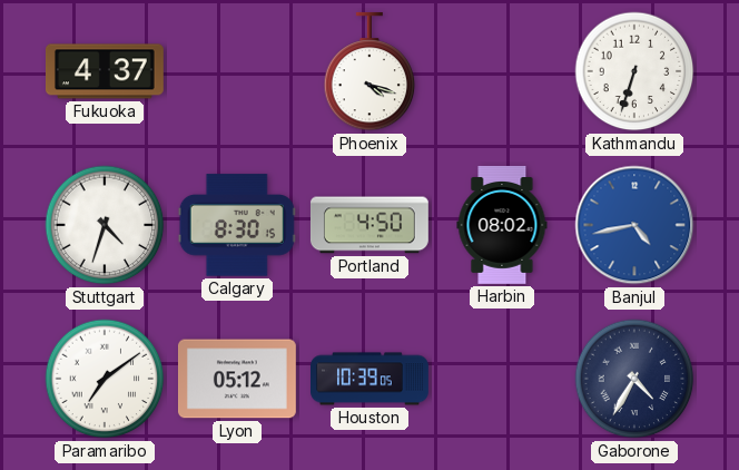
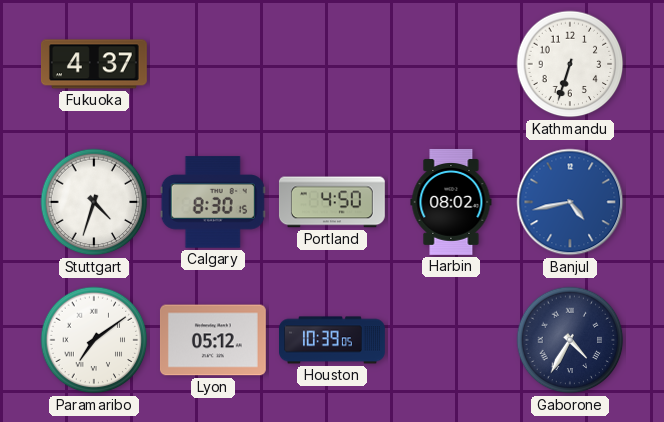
Phoenix: 4:18 -> none (369, 71)
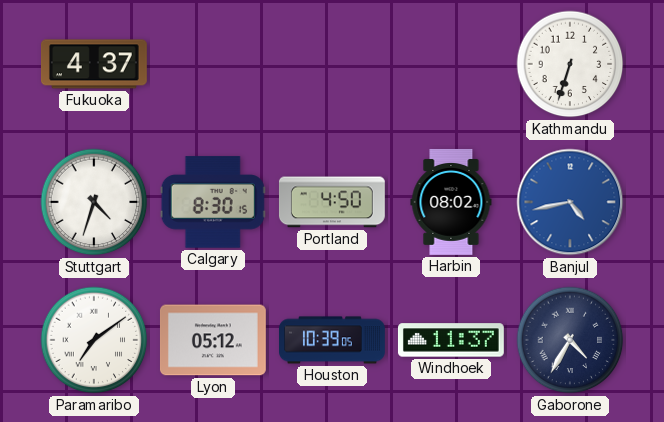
Windhoek: none -> 11:37 (451, 340)
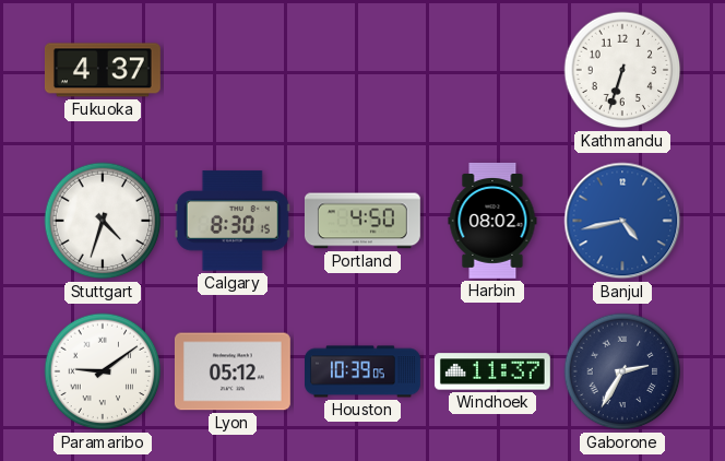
Paramaribo: 7:09 -> 9:09 (103, 371)
Gaborone: 4:35 -> 2:35 (622, 371)
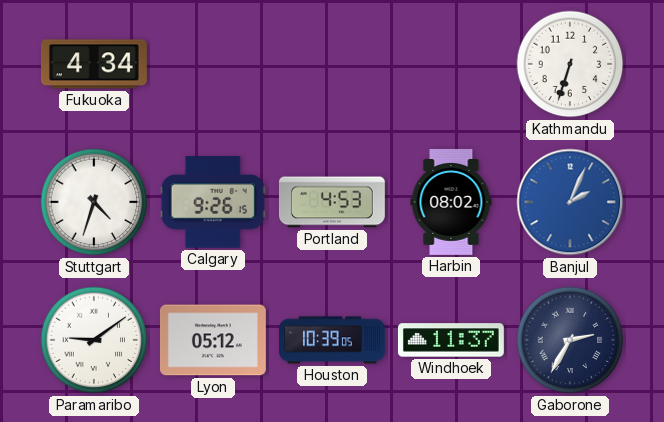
Fukuoka: 4:37 -> 4:34 (94, 64)
Calgary: 8:30 -> 9:26 (213, 202)
Portland: 4:50 -> 4:53 (332, 202)
Banjul: 4:43 -> 2:04 (570, 202)
